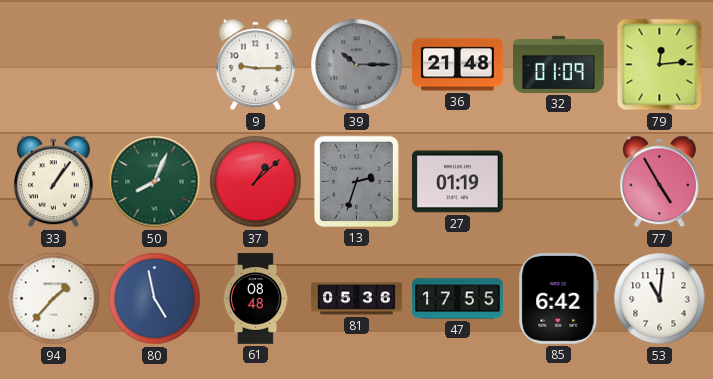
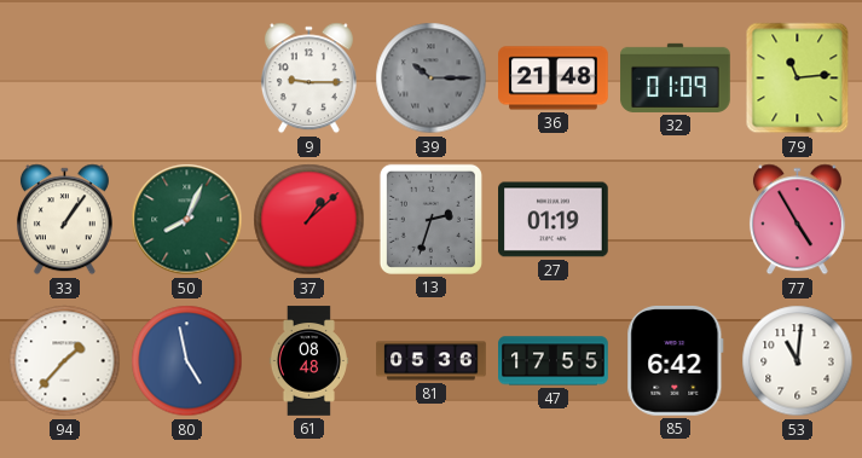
79: 12:14 -> 11:14 (798, 79)
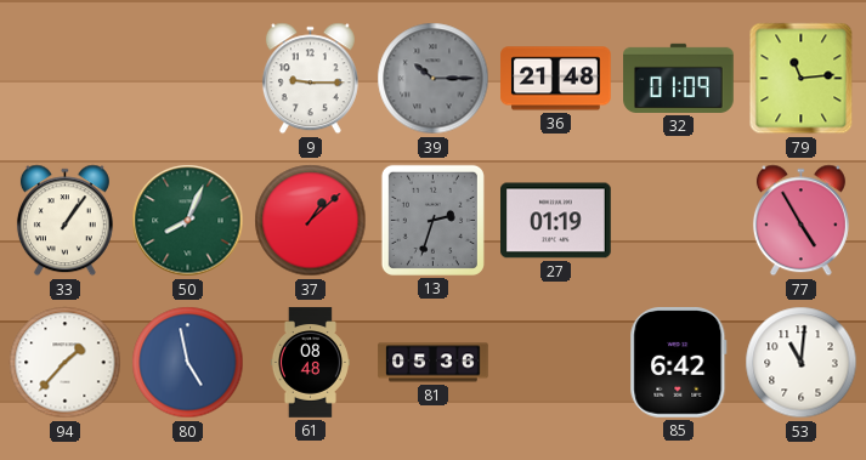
47: 17:55 -> none (554, 361)
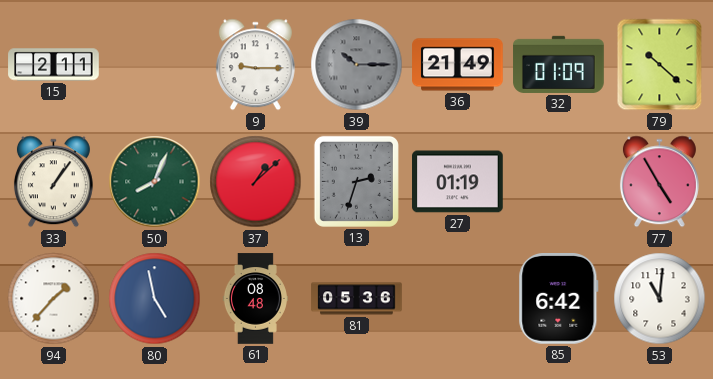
15: none -> 2:11 (54, 65)
36: 21:48 -> 21:49 (458, 65)
79: 11:14 -> 10:22 (660, 65)
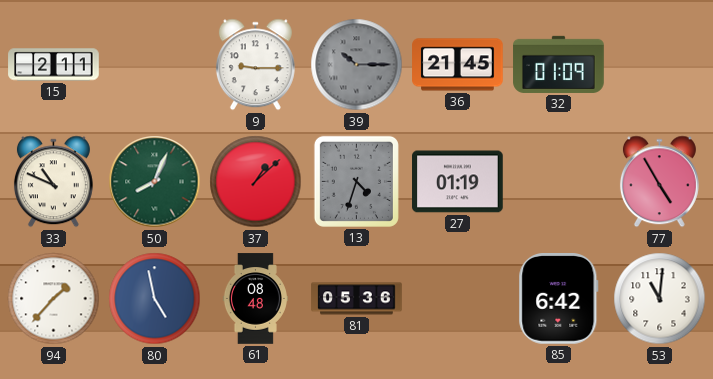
36: 21:49 -> 21:45 (458, 65)
79: 10:22 -> none (660, 65)
33: 1:06 -> 10:49 (53, 182)
13: 2:33 -> 4:33 (356, 181)
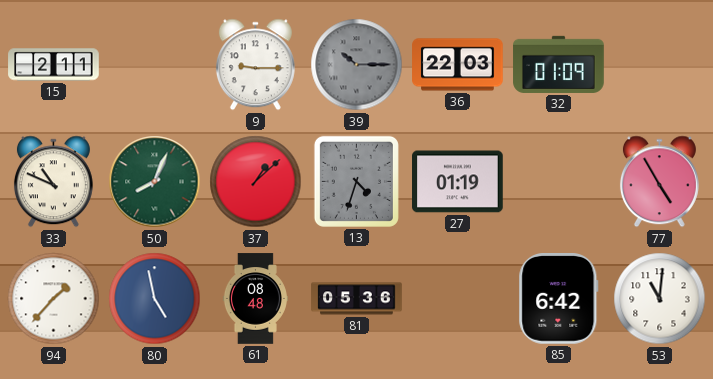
36: 21:45 -> 22:03 (458, 65)
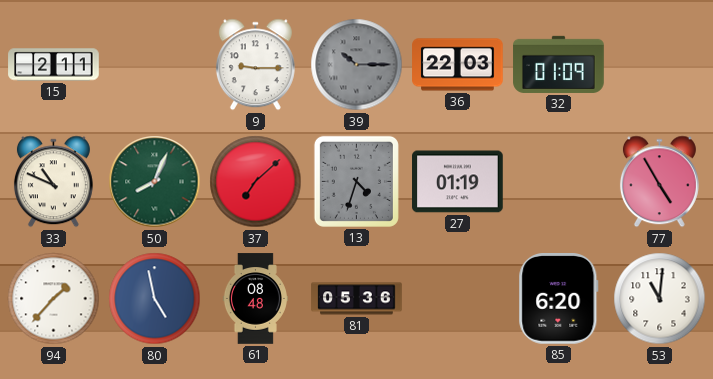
37: 1:08 -> 7:08 (256, 182)
85: 6:42 -> 6:20 (559, 299)
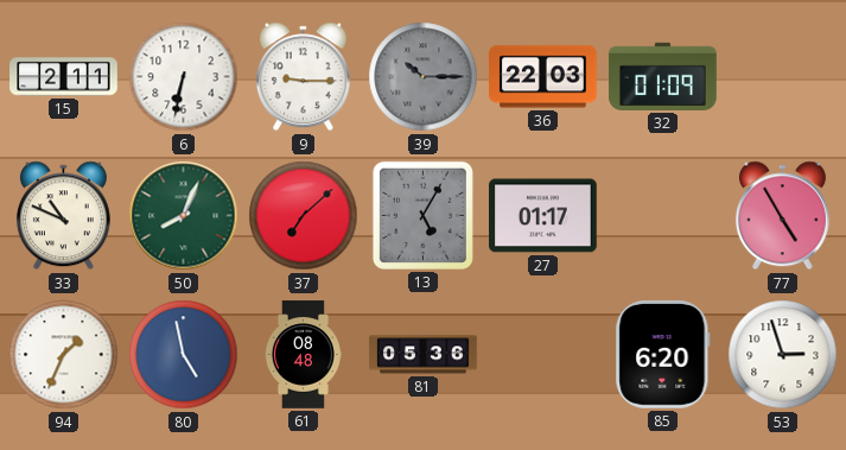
6: none -> 6:32 (184, 77)
13: 4:33 -> 5:05 (422, 215)
27: 01:19 -> 01:17 (543, 216)
94: 1:37 -> 1:34 (64, 355)
53: 11:01 -> 2:57 (783, 355)
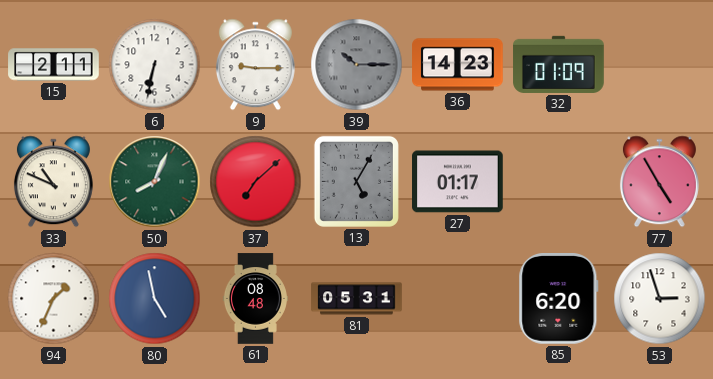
36: 22:03 -> 14:23 (458, 65)
81: 05:36 -> 05:31 (357, 299)
